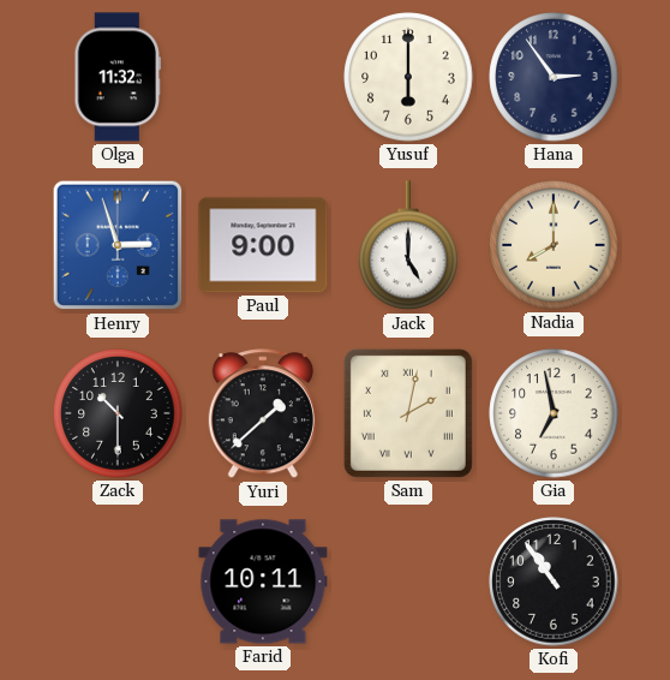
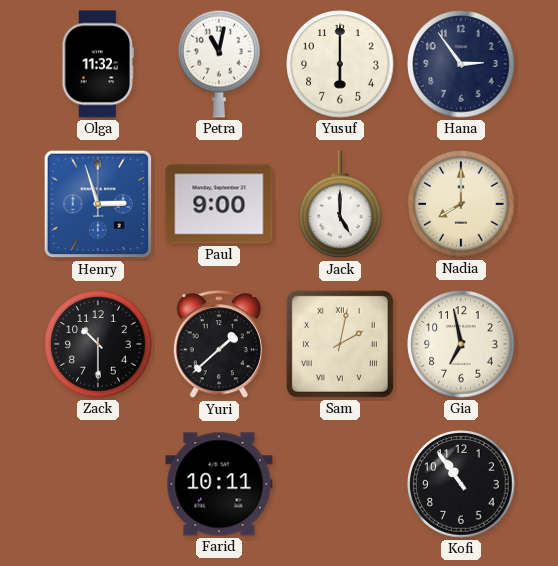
Petra: none -> 11:02 (219, 64)
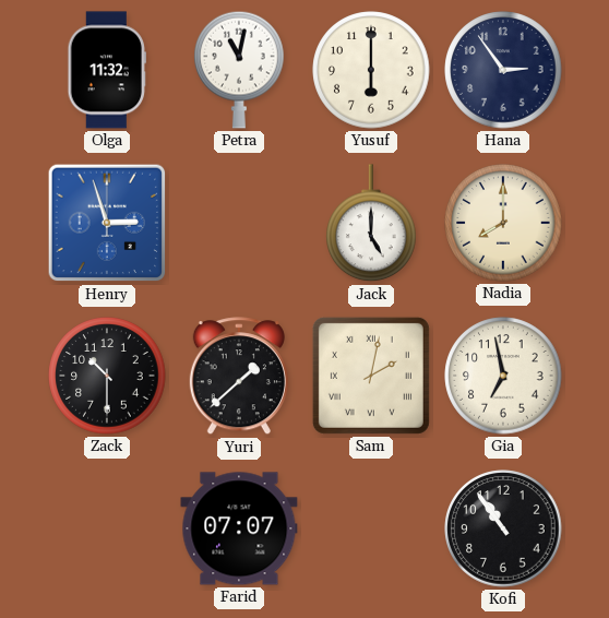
Paul: 9:00 -> none (219, 204)
Farid: 10:11 -> 07:07 (239, 528)
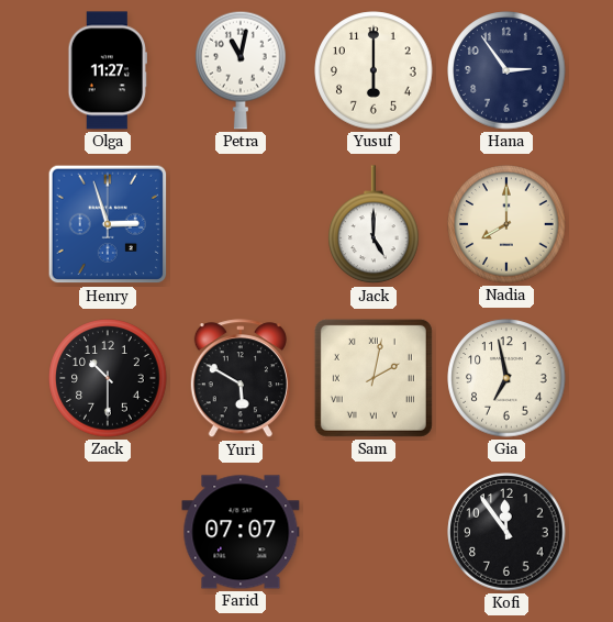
Olga: 11:32 -> 11:27 (107, 70)
Yuri: 1:38 -> 5:50 (241, 379)
Kofi: 10:54 -> 11:54 (506, 532)
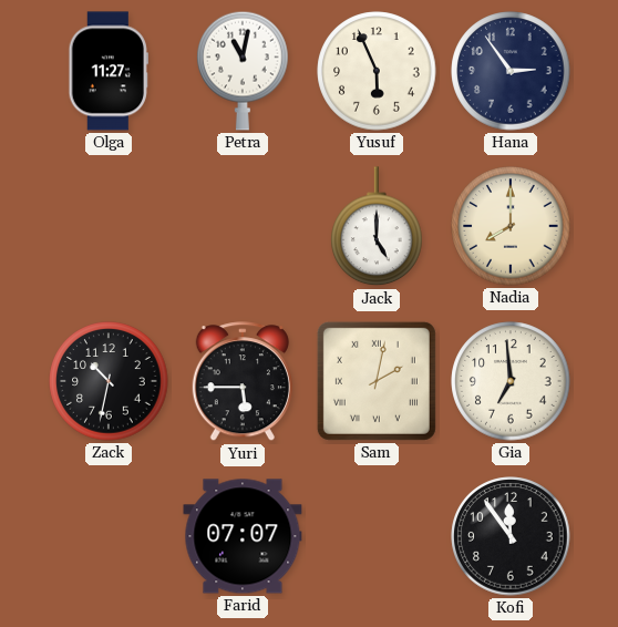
Yusuf: 6:00 -> 5:56 (377, 71)
Henry: 2:57 -> none (108, 224)
Zack: 10:30 -> 10:32 (109, 381)
Yuri: 5:50 -> 5:45 (243, 382)
Gia: 6:58 -> 6:59 (511, 381)
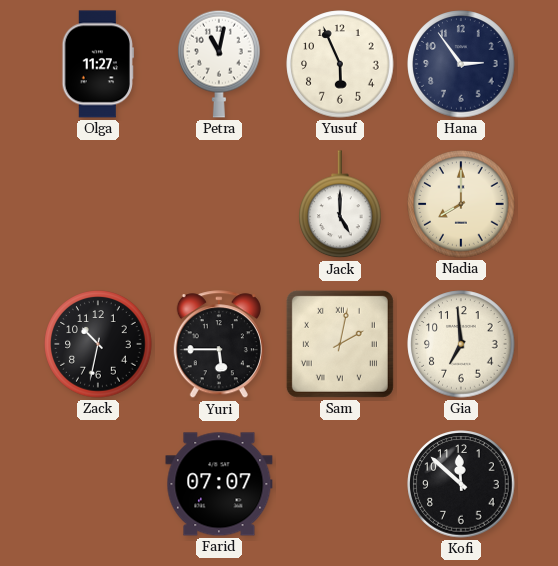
Kofi: 11:54 -> 11:52 (461, 484)
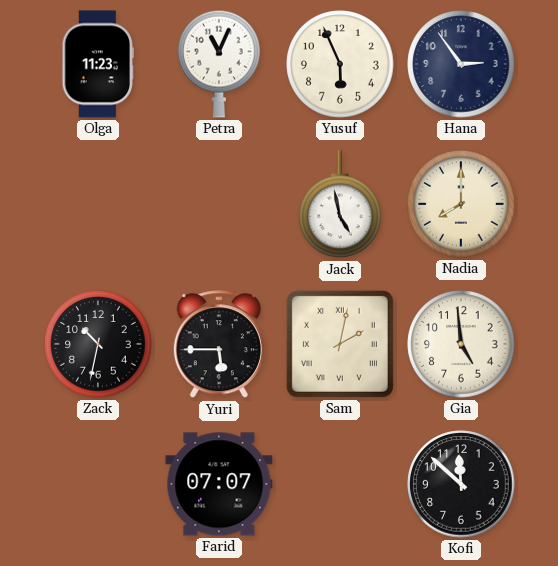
Olga: 11:27 -> 11:23 (97, 64)
Petra: 11:02 -> 11:04 (219, 64)
Jack: 5:00 -> 4:58 (340, 205)
Gia: 6:59 -> 4:59 (461, 344)
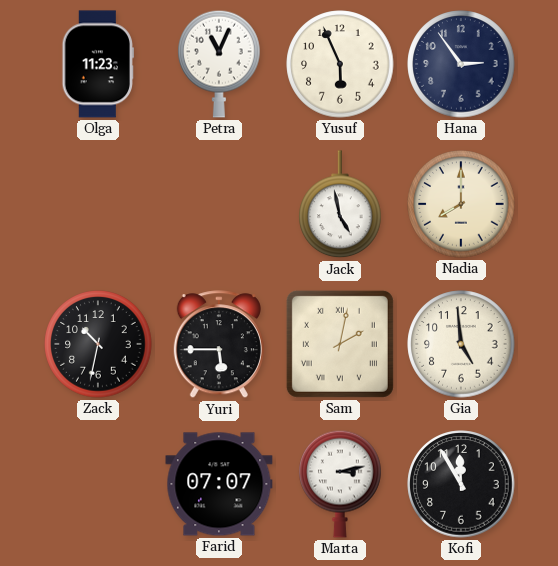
Marta: none -> 3:13 (340, 484)
Kofi: 11:52 -> 11:55 (461, 484)
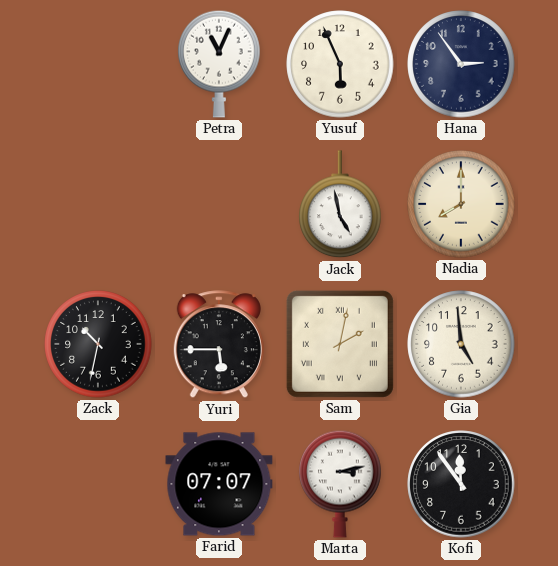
Olga: 11:23 -> none (97, 64)
Kofi: 11:55 -> 11:54 (461, 484)
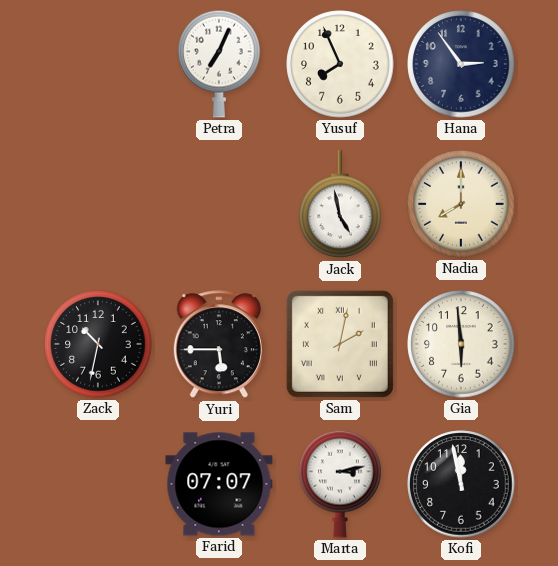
Petra: 11:04 -> 7:04 (219, 64)
Yusuf: 5:56 -> 7:56 (340, 64)
Gia: 4:59 -> 5:59 (461, 344)
Kofi: 11:54 -> 11:58 (461, 484)
